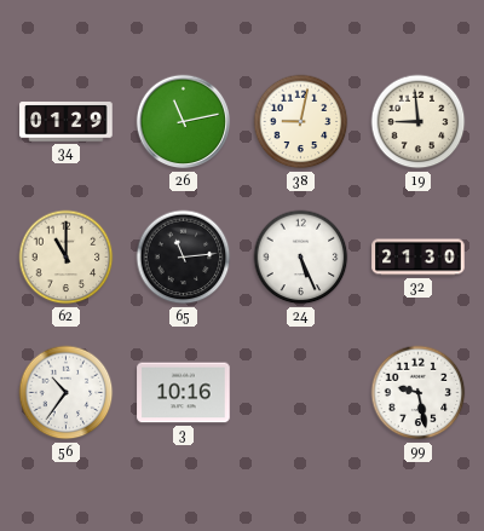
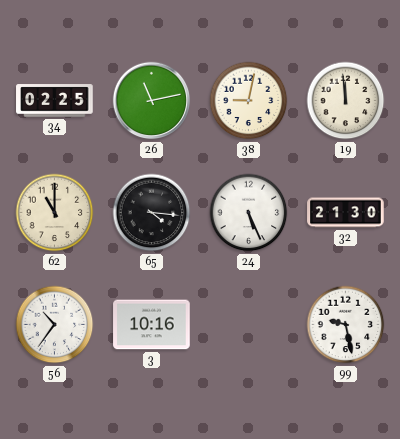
34: 01:29 -> 02:25 (55, 101)
19: 8:59 -> 11:59 (346, 101)
65: 11:14 -> 4:16 (152, 213)
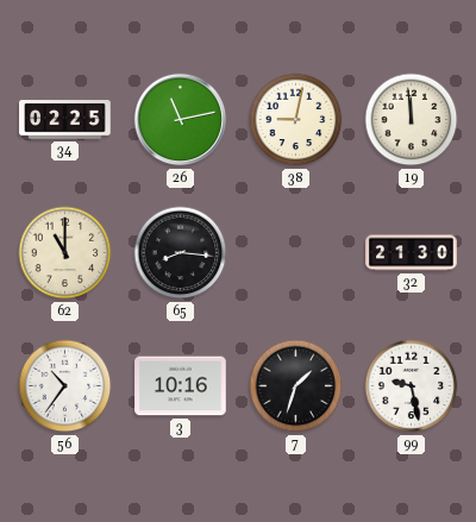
65: 4:16 -> 8:16 (181, 253)
24: 5:26 -> none (249, 213)
7: none -> 1:33 (296, 386)
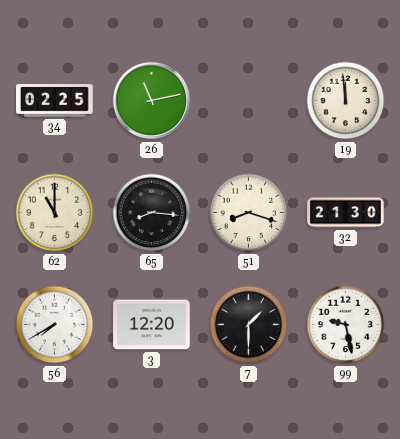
38: 9:02 -> none (296, 120)
51: none -> 8:18 (249, 213)
56: 10:36 -> 7:40 (55, 325)
3: 10:16 -> 12:20 (152, 325)
7: 1:33 -> 1:30 (249, 325)
